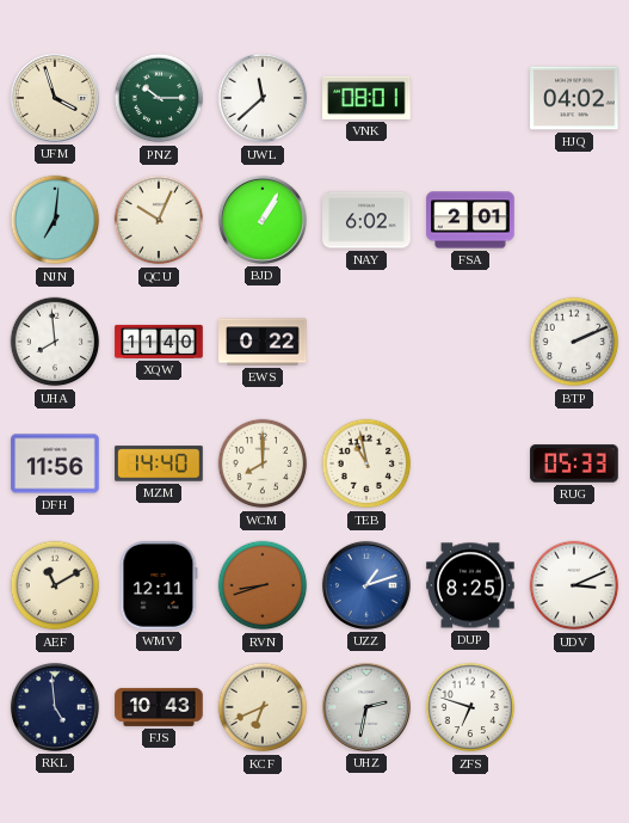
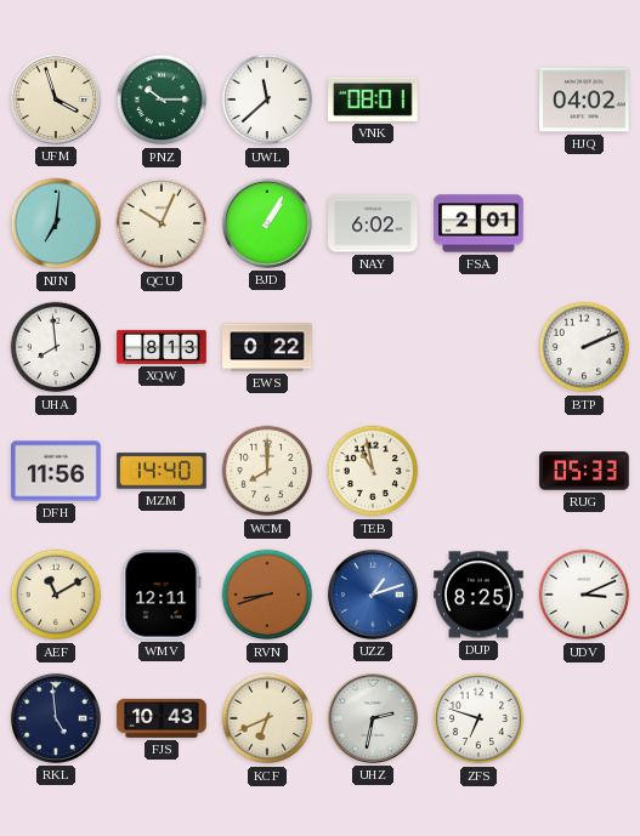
XQW: 11:40 -> 8:13 (162, 347)
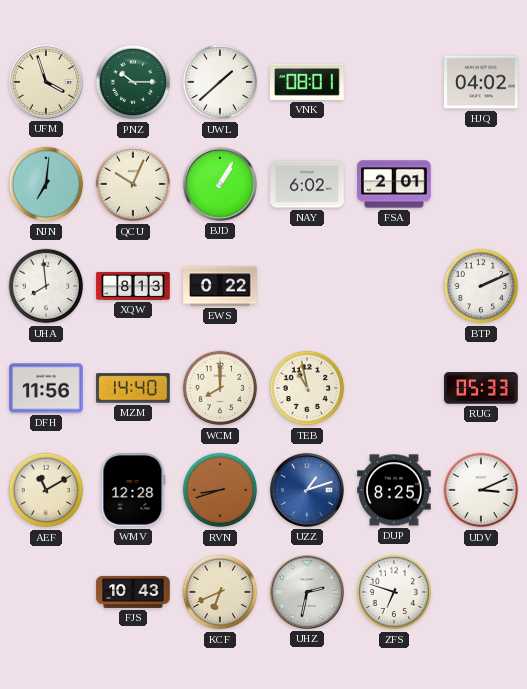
UWL: 11:38 -> 1:38 (220, 82)
WMV: 12:11 -> 12:28 (133, 490)
RKL: 4:59 -> none (56, 718)
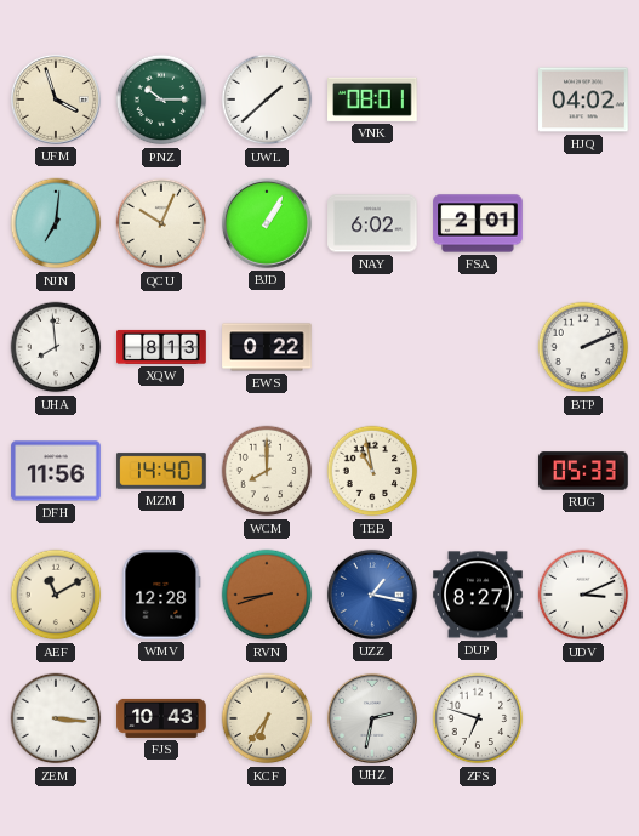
UZZ: 1:12 -> 1:17 (372, 595)
DUP: 8:25 -> 8:27 (478, 595)
ZEM: none -> 3:16 (56, 718)
KCF: 6:41 -> 6:36 (267, 718)
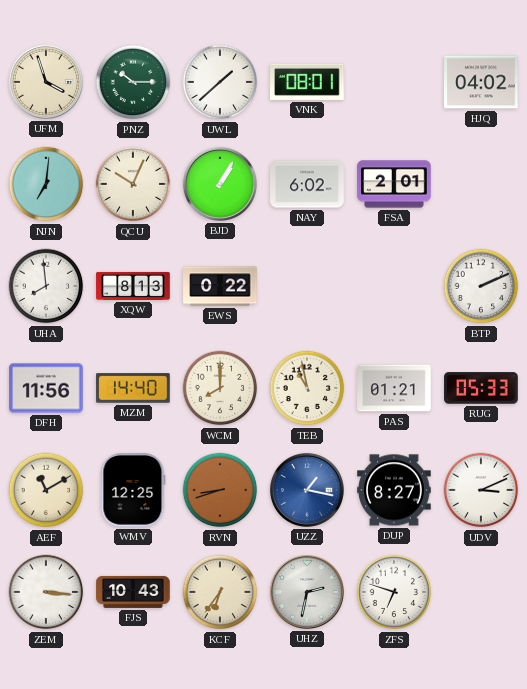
PAS: none -> 01:21 (394, 388)
WMV: 12:28 -> 12:25 (133, 490)
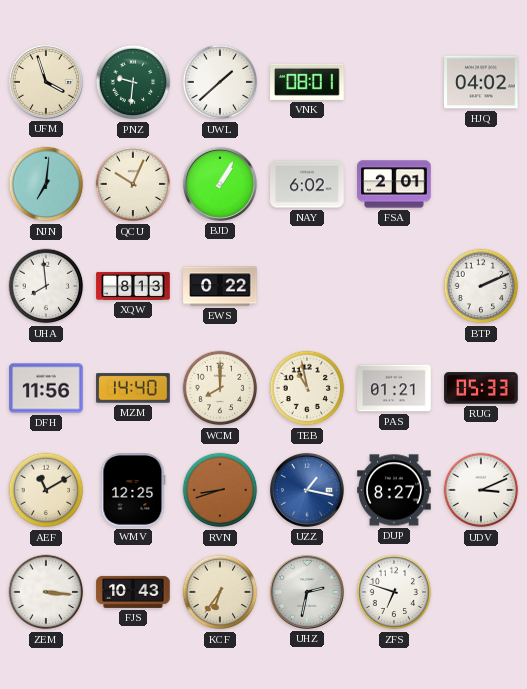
PNZ: 10:15 -> 9:31 (133, 82)
